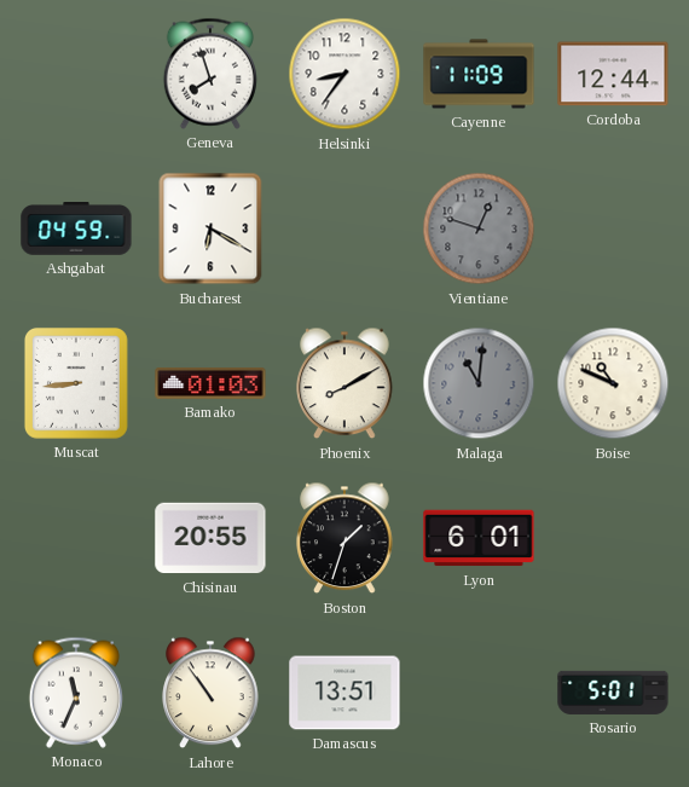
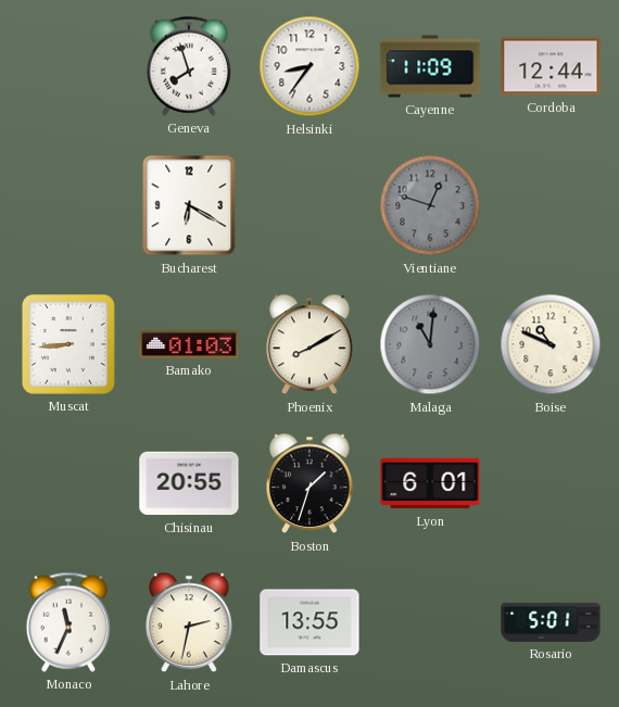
Ashgabat: 04:59 -> none (76, 230)
Lahore: 10:54 -> 2:32 (189, 622)
Damascus: 13:51 -> 13:55 (309, 622)
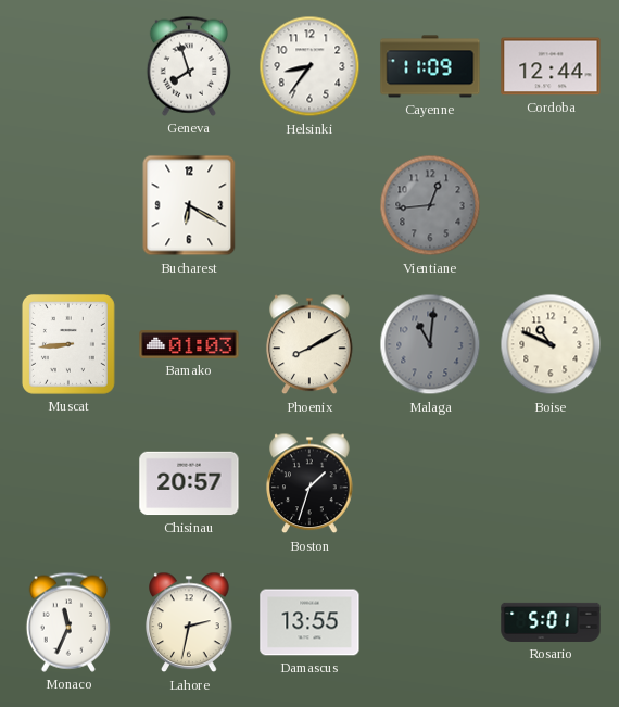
Vientiane: 12:48 -> 12:44 (430, 205)
Chisinau: 20:55 -> 20:57 (189, 483)
Lyon: 6:01 -> none (430, 483)
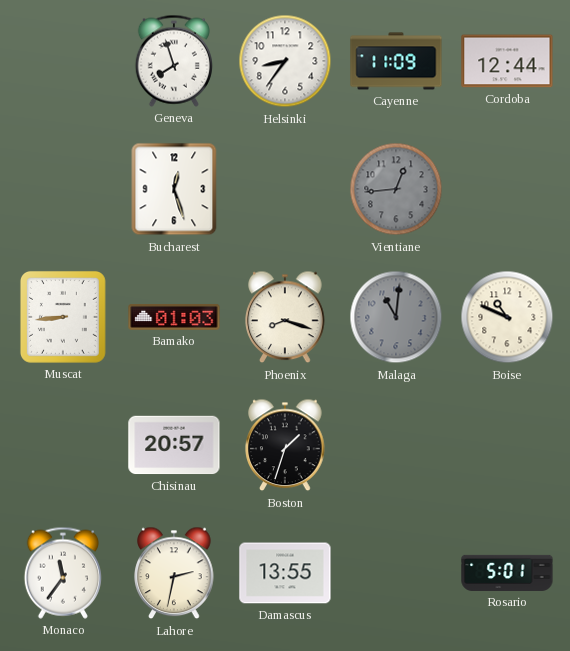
Bucharest: 6:20 -> 12:27 (174, 189)
Phoenix: 8:10 -> 8:18 (285, 317)
Monaco: 11:34 -> 11:36 (63, 573)
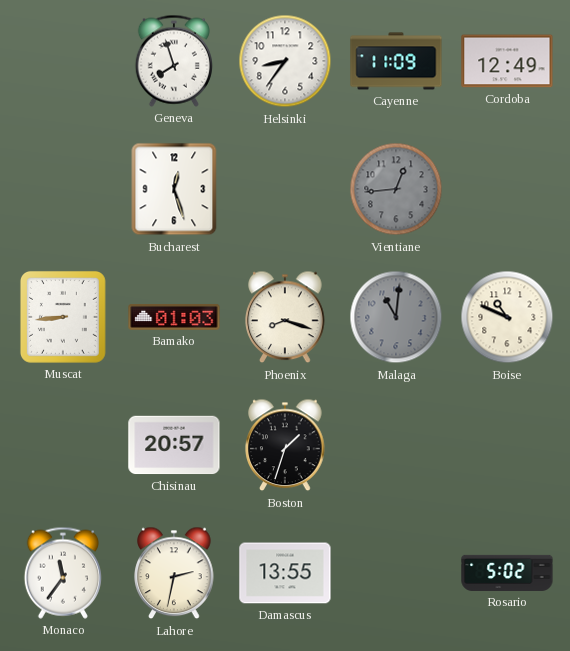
Cordoba: 12:44 -> 12:49 (507, 61)
Rosario: 5:01 -> 5:02 (507, 573)
